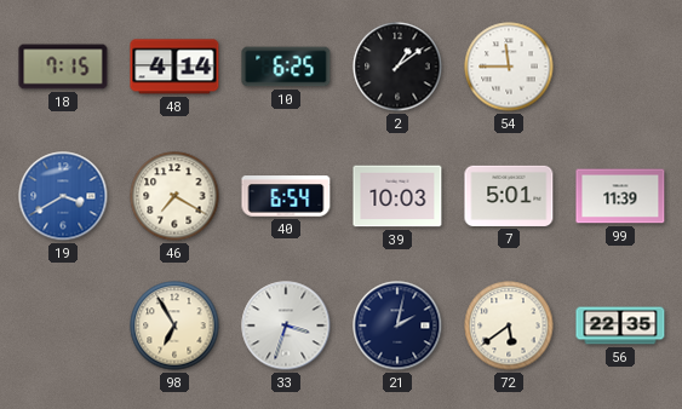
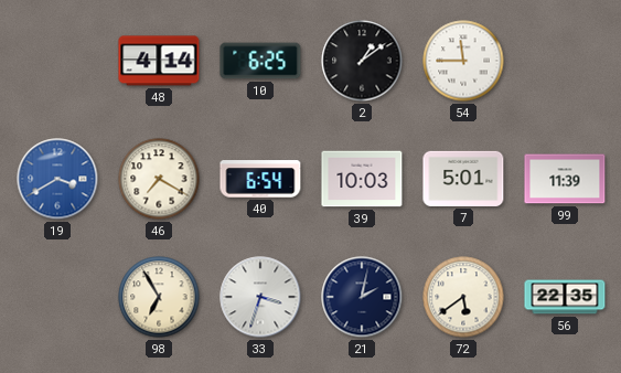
18: 7:15 -> none (63, 67)
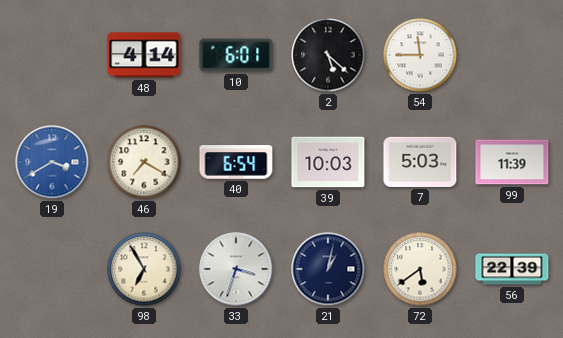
10: 6:25 -> 6:01 (236, 55)
2: 1:09 -> 5:22 (328, 55)
7: 5:01 -> 5:03 (420, 162)
21: 2:02 -> 1:02 (328, 269)
56: 22:35 -> 22:39 (512, 269)
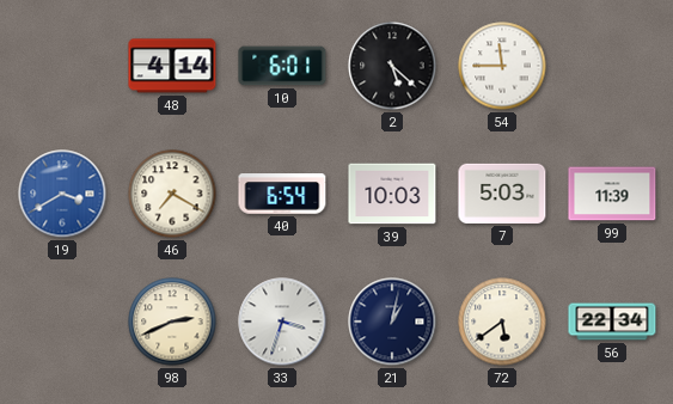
98: 6:55 -> 2:41 (172, 322)
56: 22:39 -> 22:34 (612, 322)
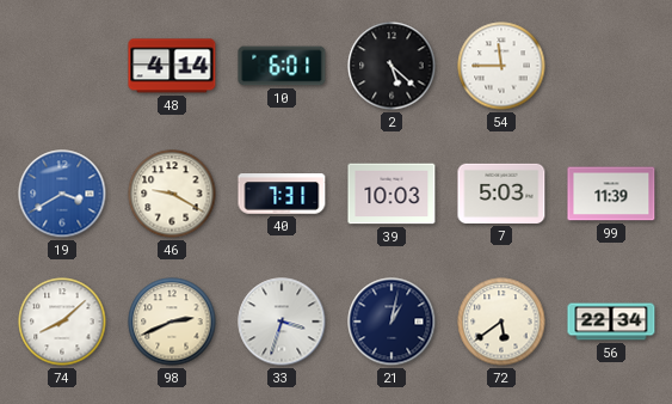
46: 7:20 -> 9:20 (172, 194)
40: 6:54 -> 7:31 (282, 194)
74: none -> 8:08 (62, 322)
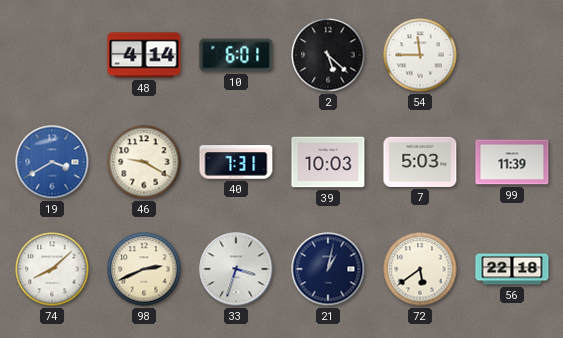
56: 22:34 -> 22:18 (512, 269)
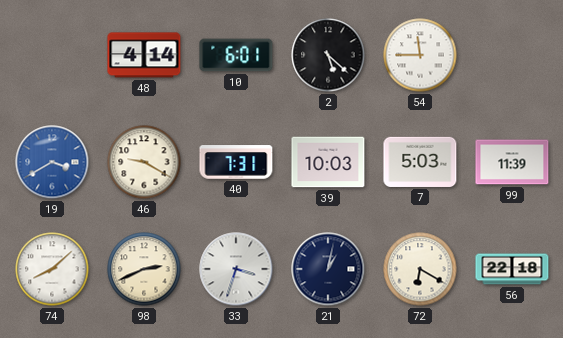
72: 5:39 -> 6:20 (420, 269)
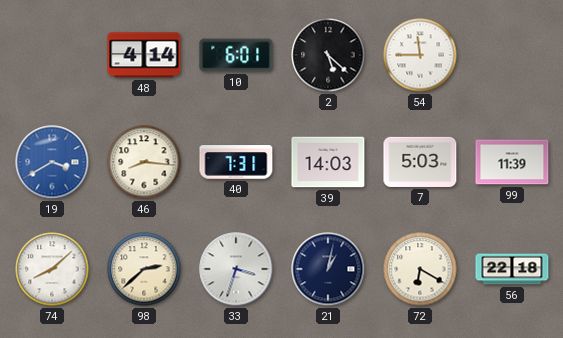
46: 9:20 -> 8:16 (144, 162)
39: 10:03 -> 14:03 (328, 162)
98: 2:41 -> 2:38 (144, 269)
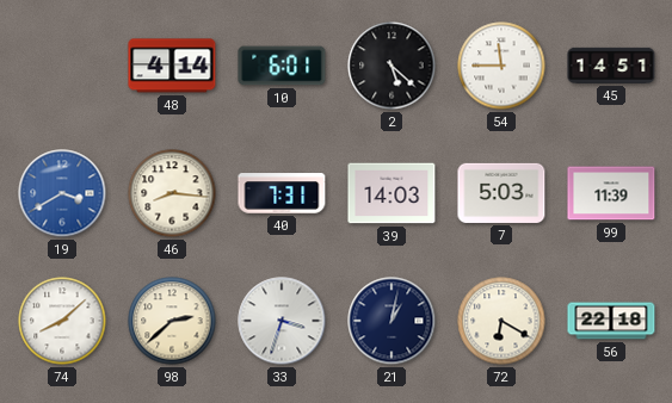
45: none -> 14:51 (611, 66)
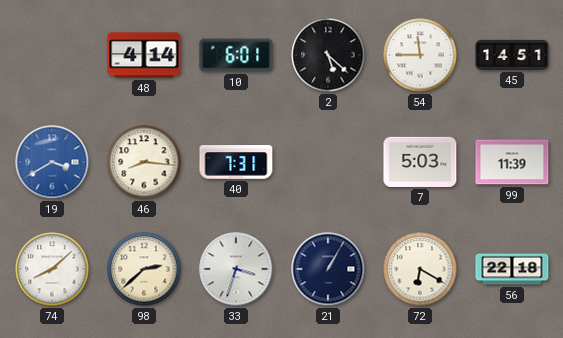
39: 14:03 -> none (392, 193)
21: 1:02 -> 1:05 (328, 269)
